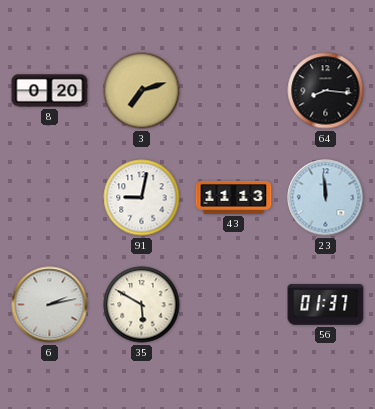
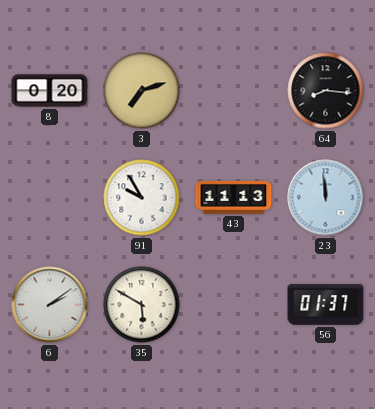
91: 9:02 -> 9:55 (142, 198)
6: 2:13 -> 2:09 (50, 305)
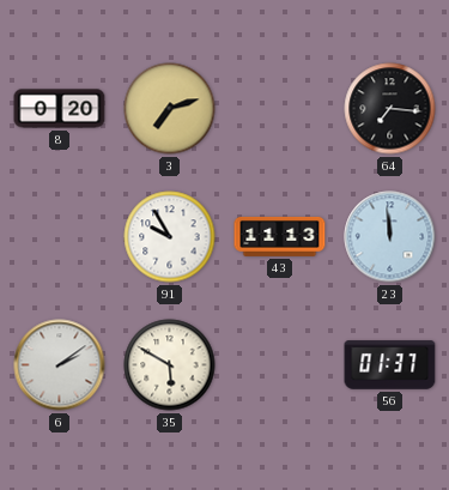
64: 8:16 -> 7:16 (390, 109)
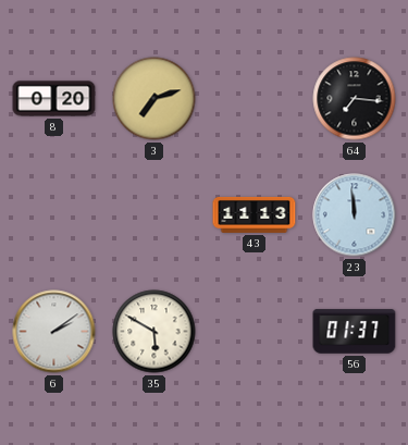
91: 9:55 -> none (170, 237)
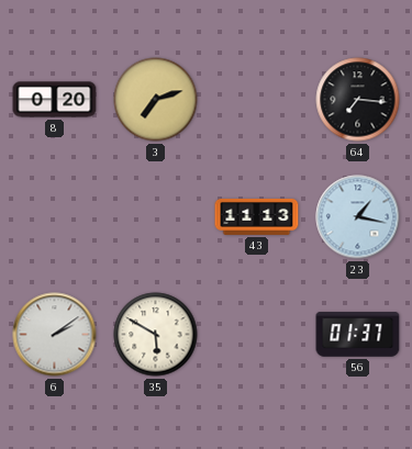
23: 11:59 -> 1:17 (358, 217)
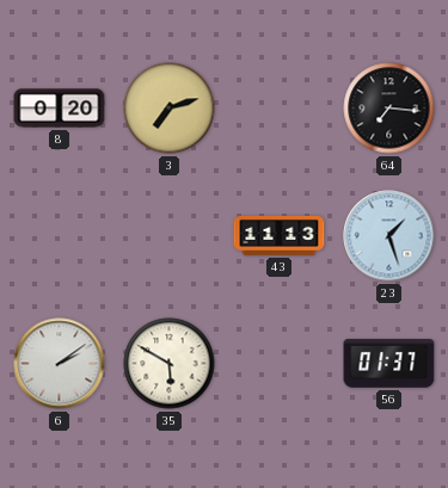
23: 1:17 -> 1:27 (389, 236)
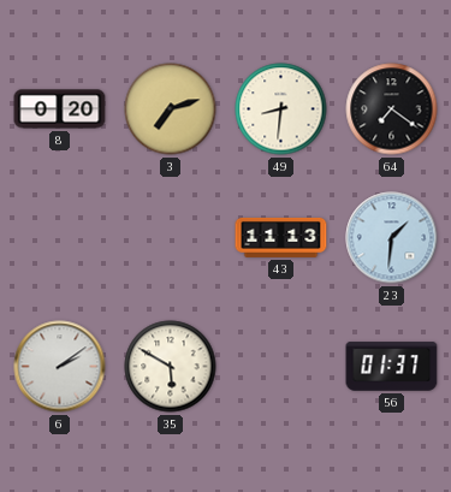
49: none -> 8:31 (281, 109)
64: 7:16 -> 7:21 (392, 109)
23: 1:27 -> 1:31 (392, 238)
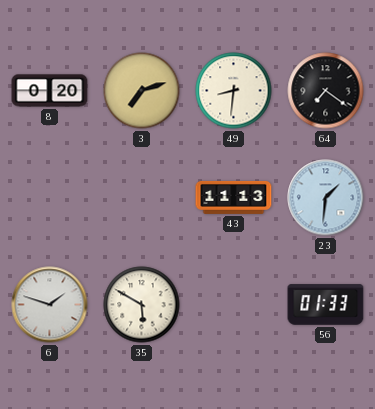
6: 2:09 -> 1:48 (50, 305)
56: 01:37 -> 01:33 (326, 305)
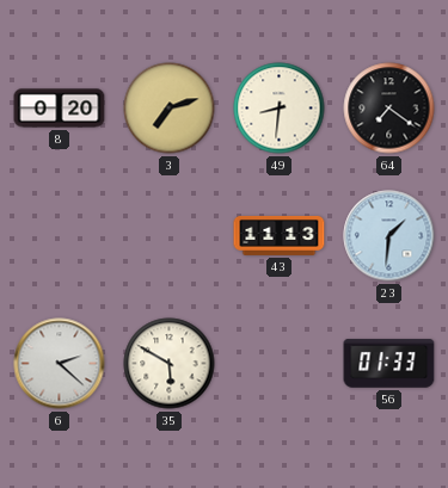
6: 1:48 -> 2:22 (60, 364)
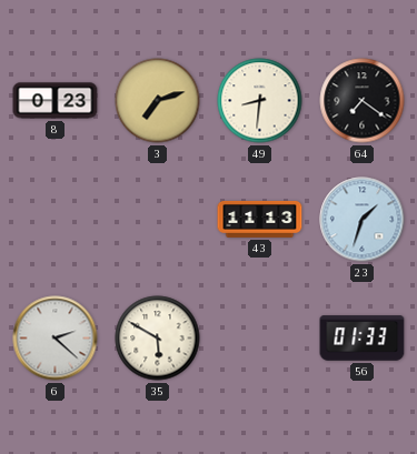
8: 0:20 -> 0:23 (56, 101)
23: 1:31 -> 1:33 (363, 220)
